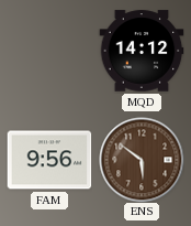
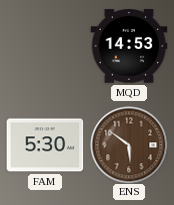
MQD: 14:12 -> 14:53 (129, 46)
FAM: 9:56 -> 5:30 (45, 145)
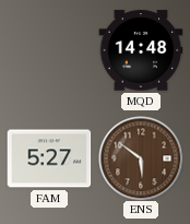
MQD: 14:53 -> 14:48 (141, 50)
FAM: 5:30 -> 5:27 (49, 158)
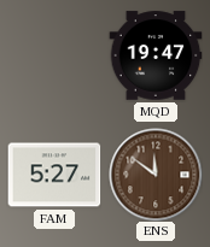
MQD: 14:48 -> 19:47 (156, 55)
ENS: 5:51 -> 11:51 (156, 175)
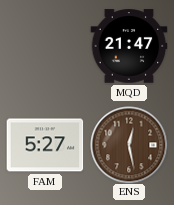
MQD: 19:47 -> 21:47 (129, 46)
ENS: 11:51 -> 12:28 (129, 145)
